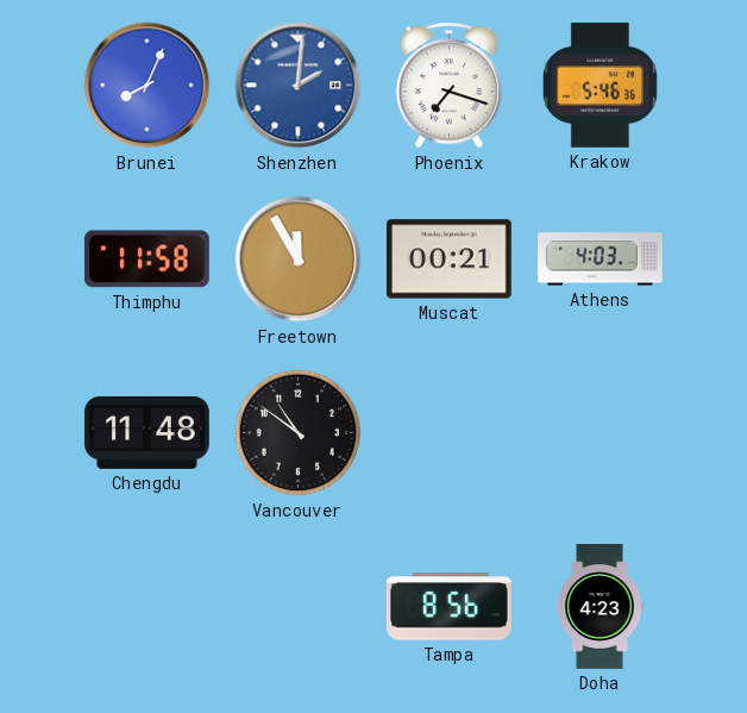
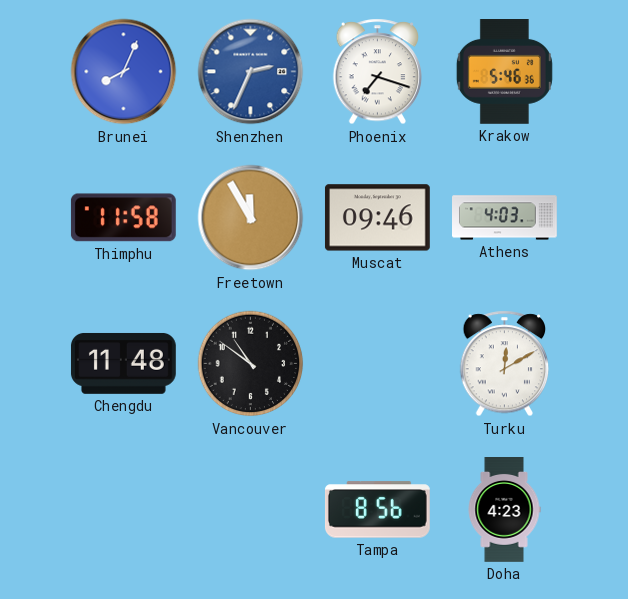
Shenzhen: 2:01 -> 2:34 (251, 72)
Muscat: 00:21 -> 09:46 (377, 218)
Turku: none -> 12:10 (505, 364)
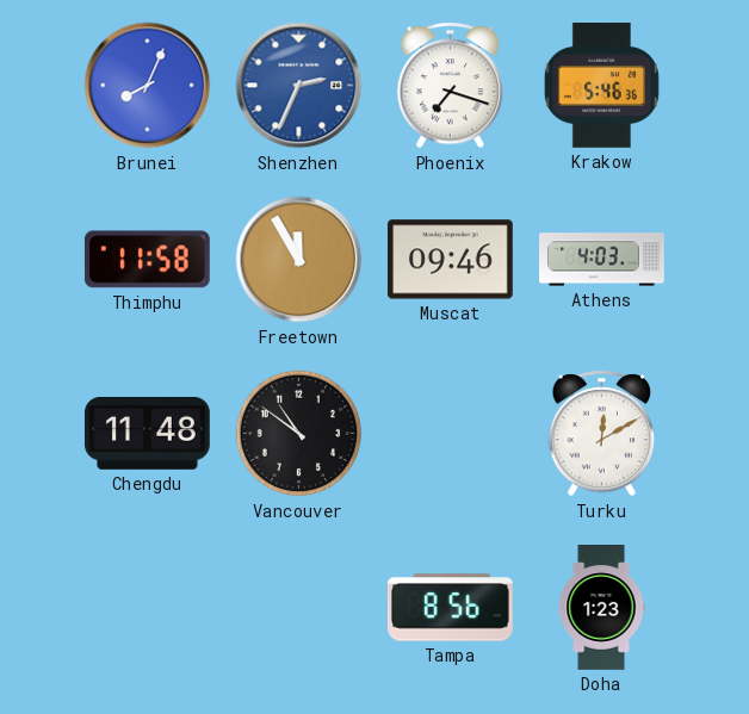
Doha: 4:23 -> 1:23 (601, 608)
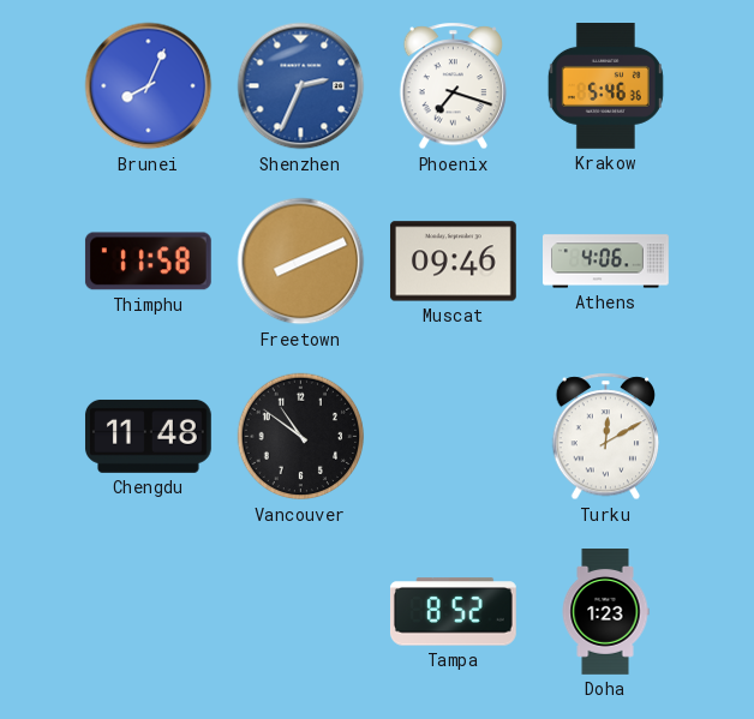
Freetown: 11:55 -> 8:11 (301, 262)
Athens: 4:03 -> 4:06 (606, 262)
Tampa: 8:56 -> 8:52 (453, 612)
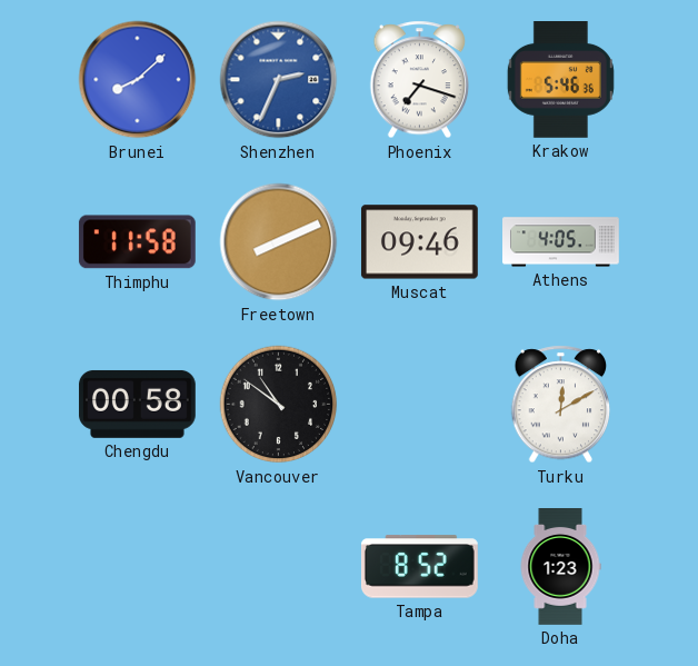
Brunei: 8:04 -> 8:08 (138, 80)
Athens: 4:06 -> 4:05 (561, 242)
Chengdu: 11:48 -> 00:58 (138, 404)
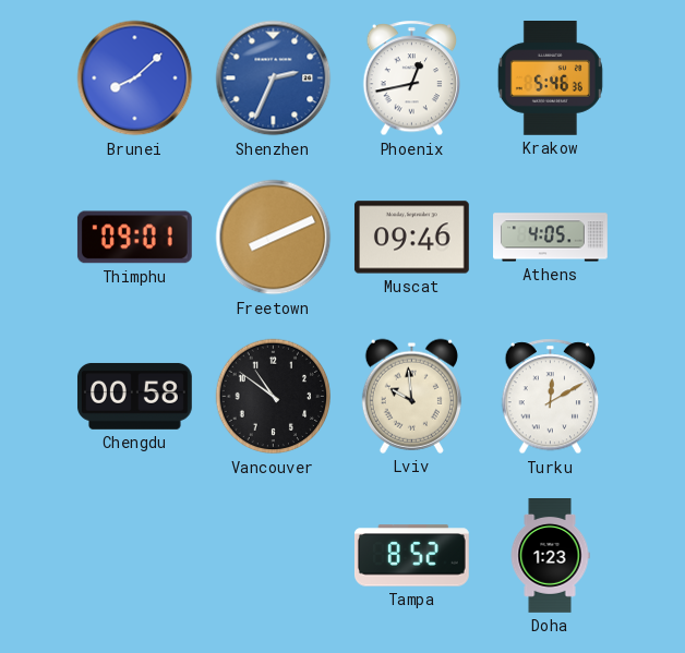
Phoenix: 7:18 -> 12:43 (412, 78)
Thimphu: 11:58 -> 09:01 (134, 238)
Lviv: none -> 9:59 (411, 396)
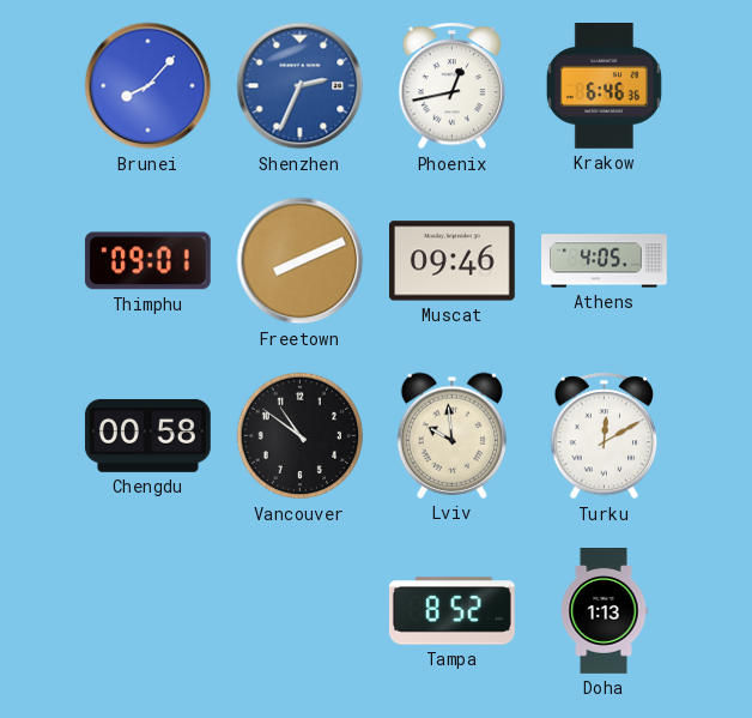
Brunei: 8:08 -> 8:07 (148, 86)
Krakow: 5:46 -> 6:46 (604, 86)
Doha: 1:23 -> 1:13 (604, 611)
